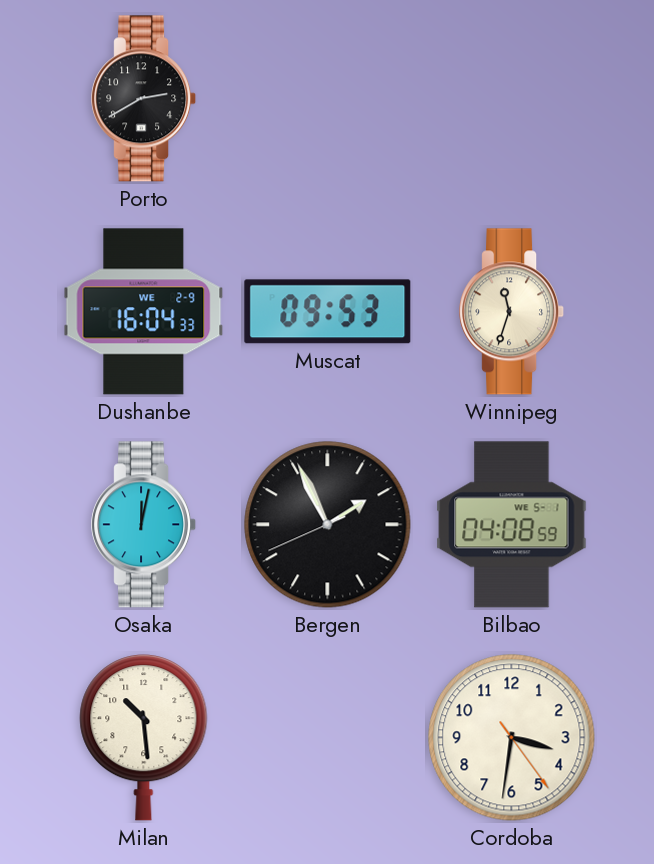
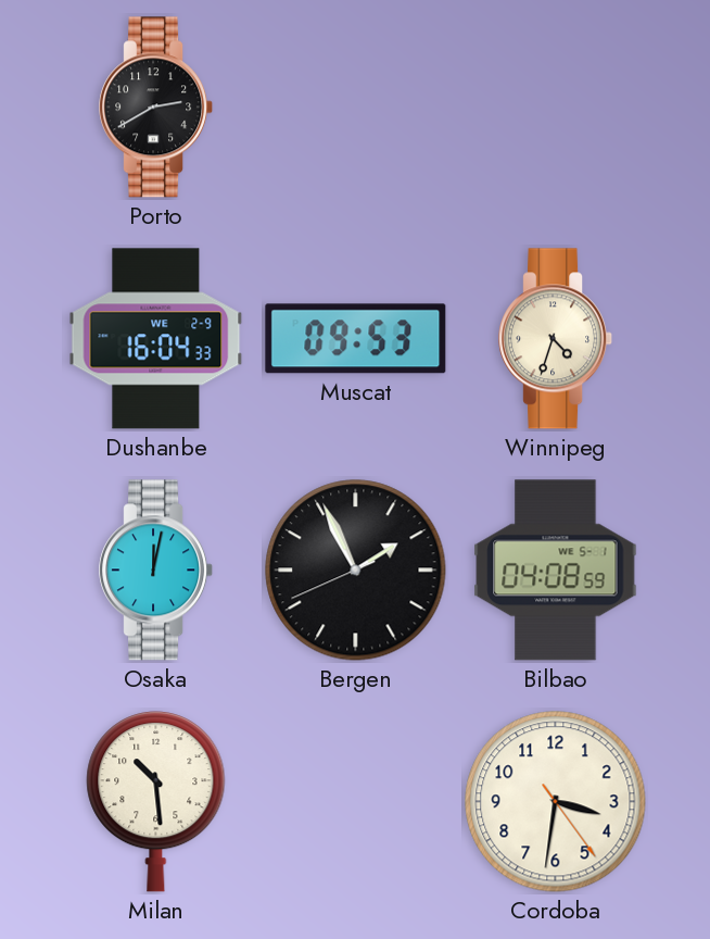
Winnipeg: 11:33 -> 4:33 (556, 339)
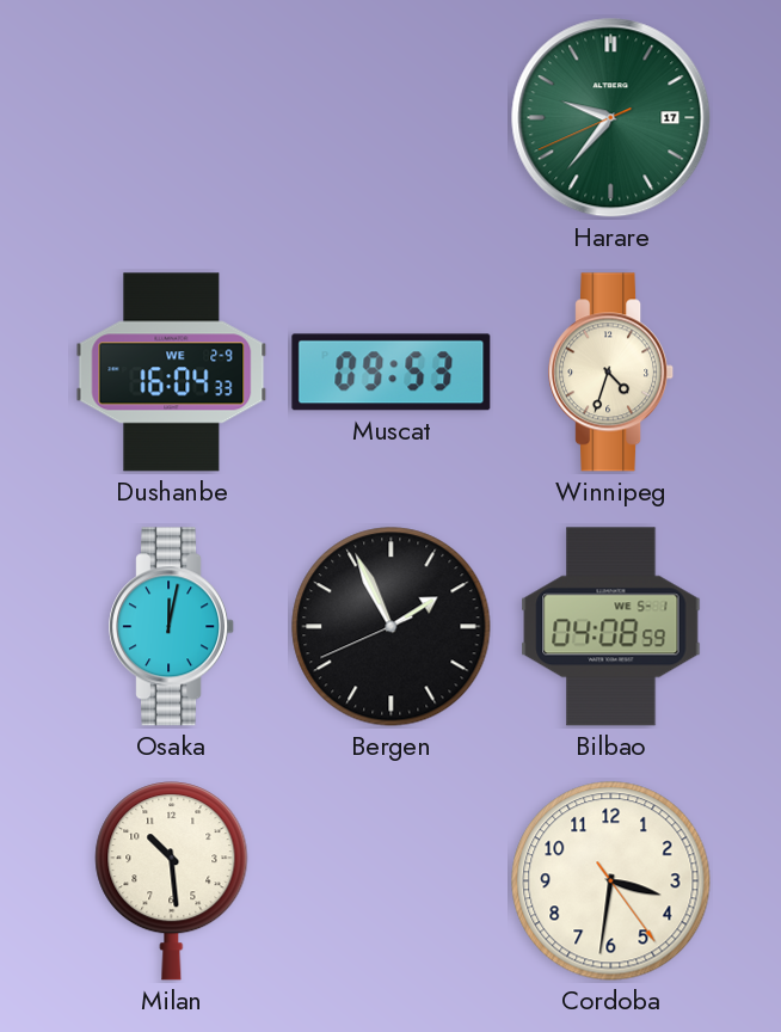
Porto: 2:40 -> none (156, 108)
Harare: none -> 9:36 (611, 118)
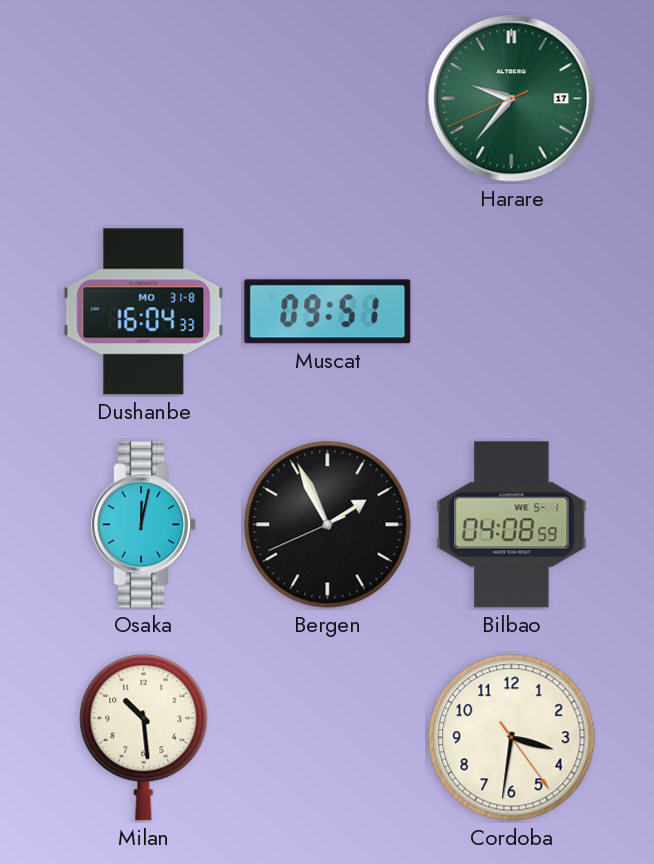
Dushanbe date: WE 2-9 -> MO 31-8 (144, 312)
Muscat: 09:53 -> 09:51 (328, 312)
Winnipeg: 4:33 -> none (611, 373)
